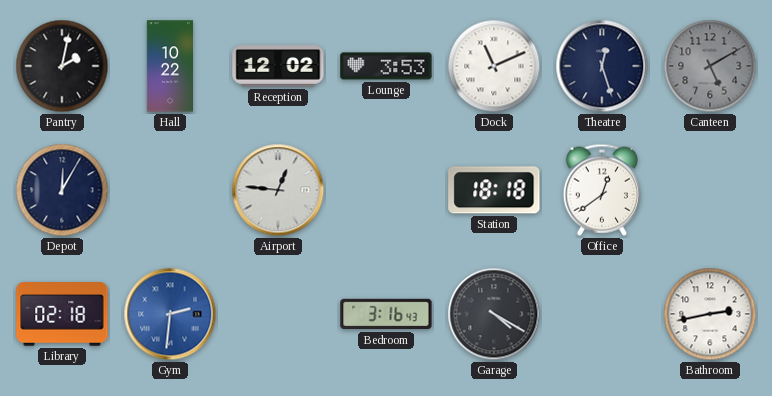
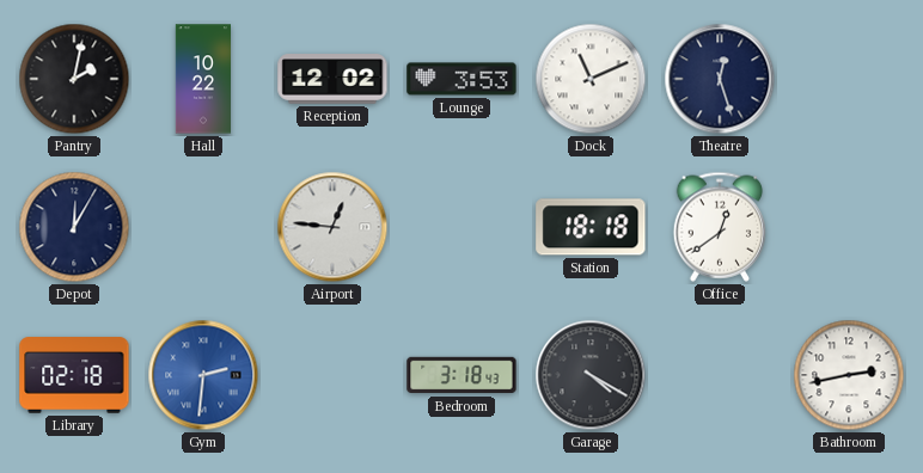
Canteen: 5:10 -> none (710, 66)
Bedroom: 3:16 -> 3:18 (461, 375)
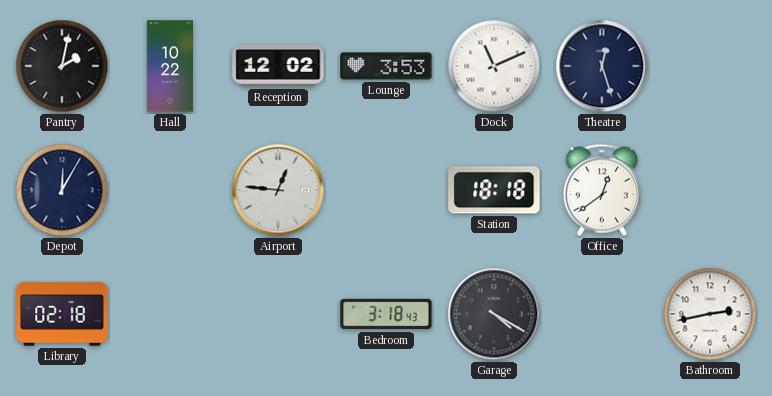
Gym: 2:31 -> none (203, 375)
